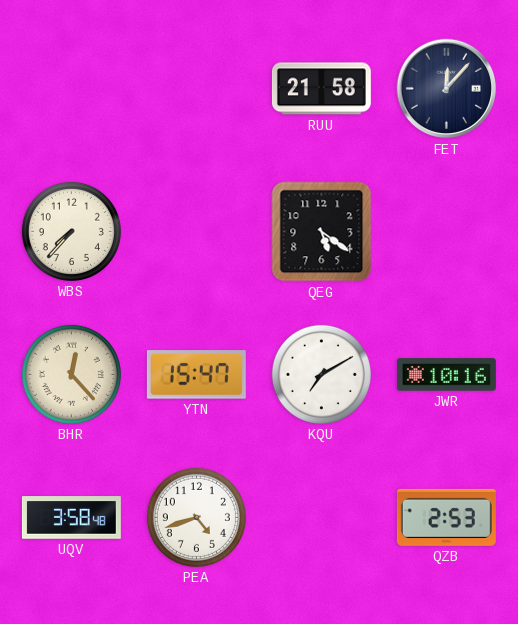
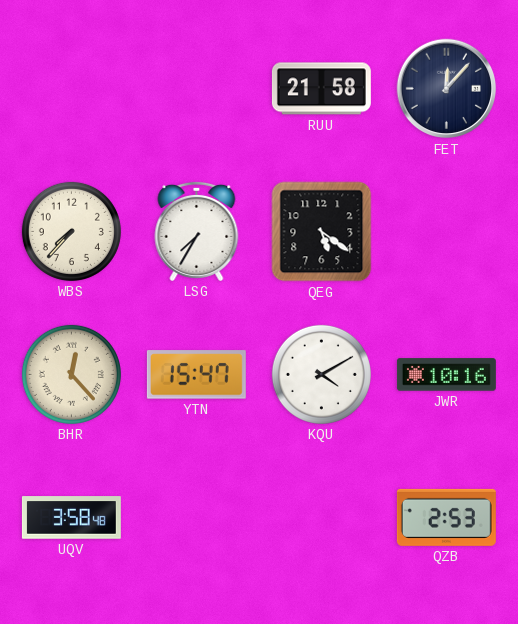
LSG: none -> 7:35 (197, 231)
KQU: 7:10 -> 4:10 (321, 374)
PEA: 4:42 -> none (196, 517)
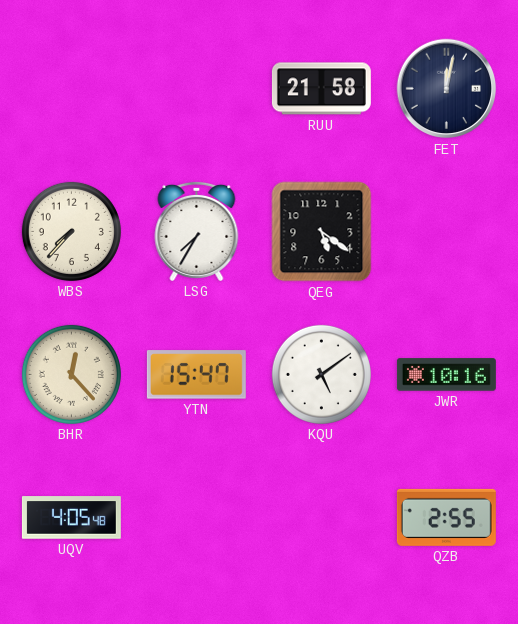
FET: 12:07 -> 12:02 (447, 89)
KQU: 4:10 -> 5:09 (321, 374)
UQV: 3:58 -> 4:05 (71, 518)
QZB: 2:53 -> 2:55 (446, 517)
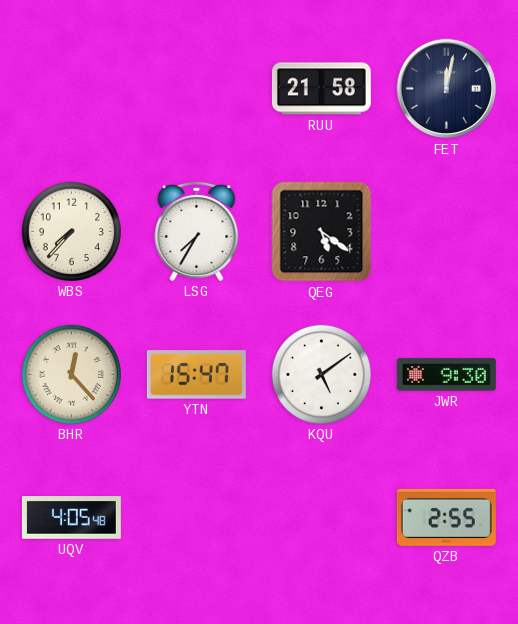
JWR: 10:16 -> 9:30 (446, 375)
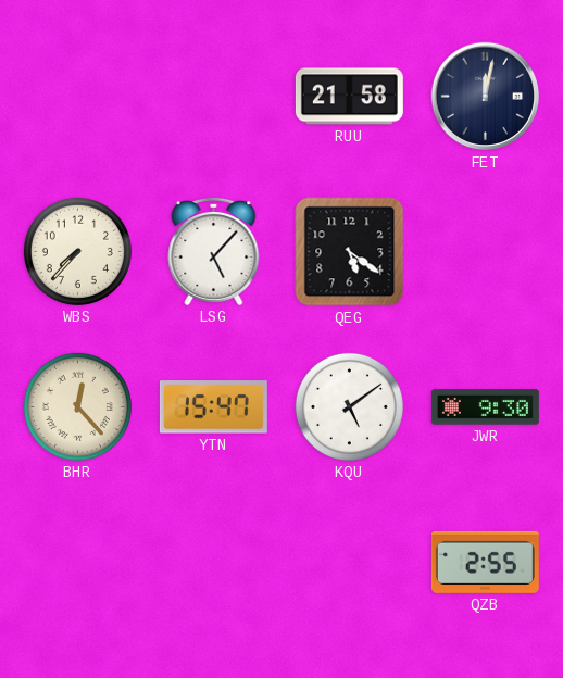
LSG: 7:35 -> 5:07 (214, 251)
UQV: 4:05 -> none (71, 518)
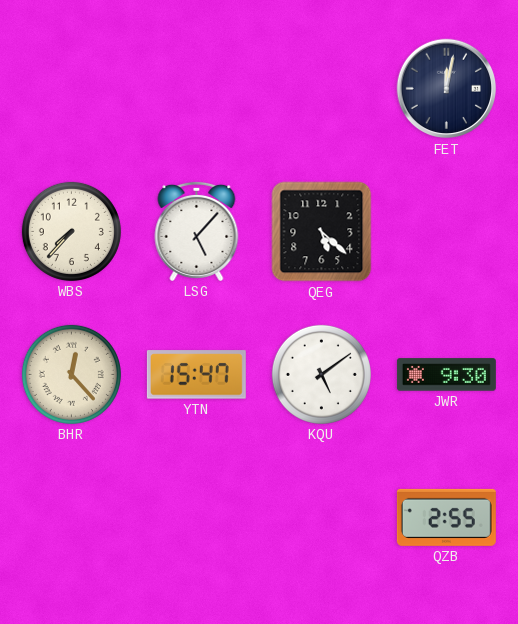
RUU: 21:58 -> none (349, 97)
QEG: 5:21 -> 5:22 (322, 232)
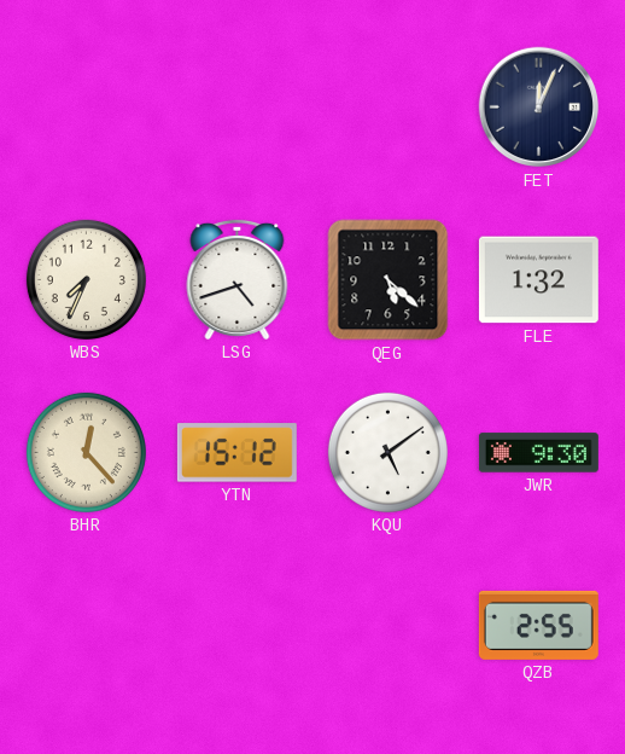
FET: 12:02 -> 12:04 (539, 108)
WBS: 7:37 -> 7:34 (86, 279)
LSG: 5:07 -> 4:42 (238, 279)
FLE: none -> 1:32 (538, 280)
YTN: 15:47 -> 15:12 (236, 453)
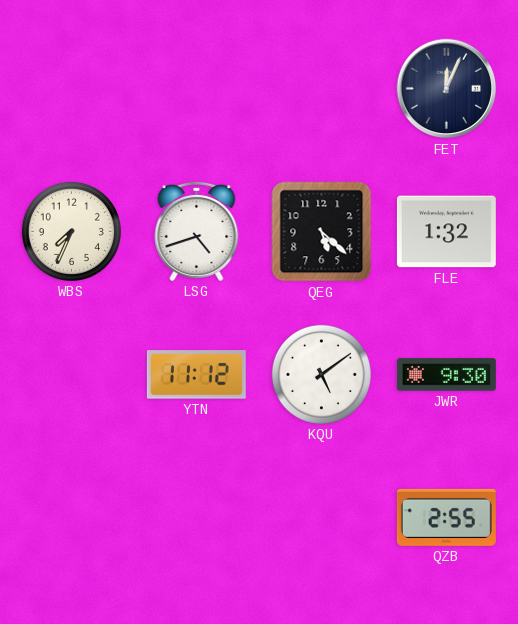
BHR: 12:23 -> none (86, 452)
YTN: 15:12 -> 11:12 (196, 375)
